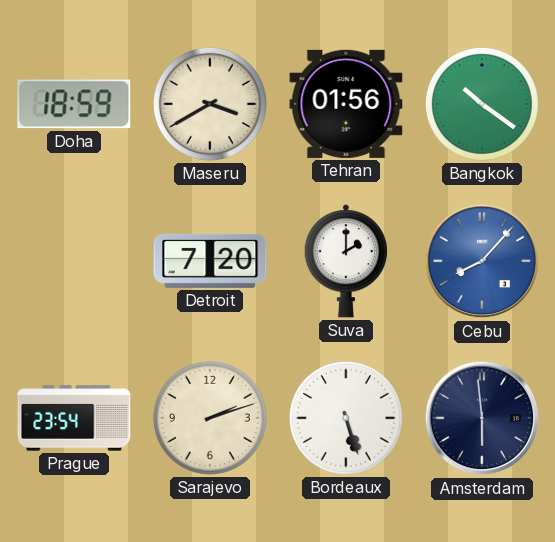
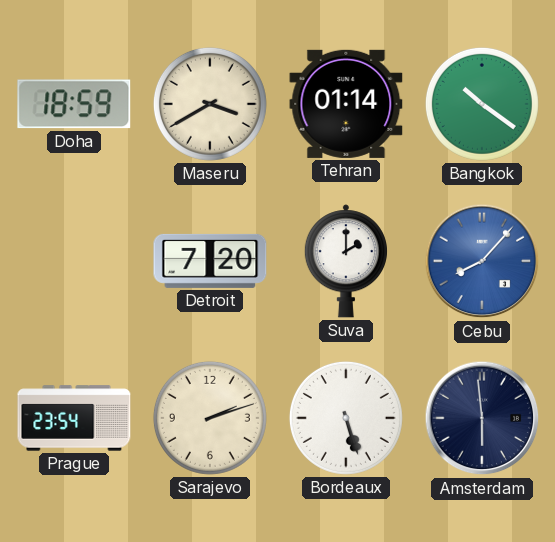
Tehran: 01:56 -> 01:14 (346, 104)
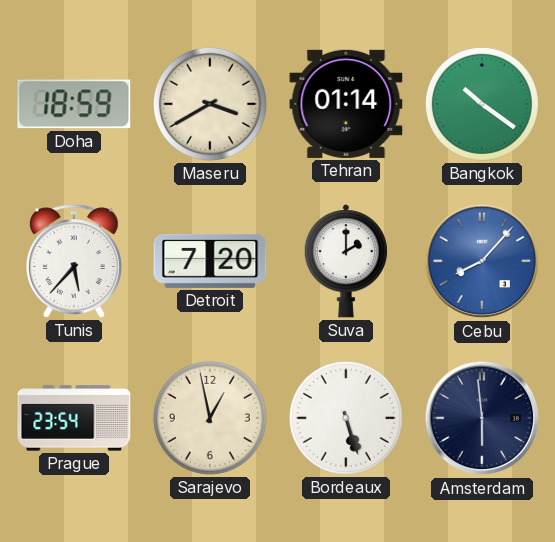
Tunis: none -> 5:37 (74, 261)
Sarajevo: 2:12 -> 12:58 (210, 418)
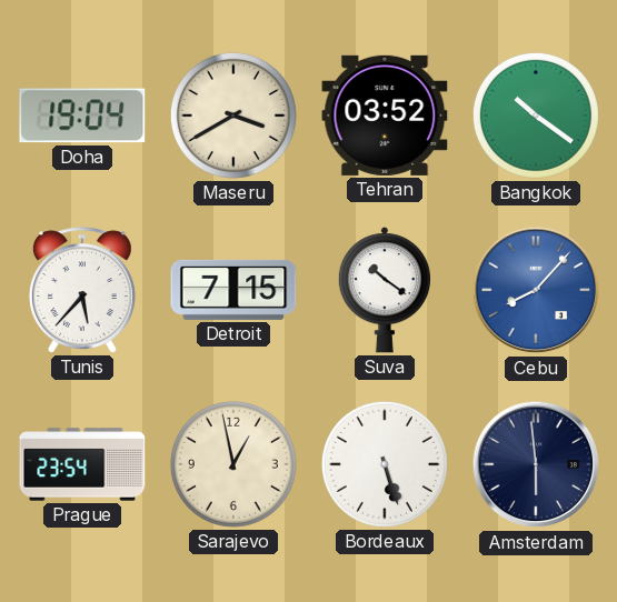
Doha: 18:59 -> 19:04 (82, 116)
Tehran: 01:14 -> 03:52 (385, 116)
Detroit: 7:20 -> 7:15 (233, 290)
Suva: 2:00 -> 10:21 (385, 290)
